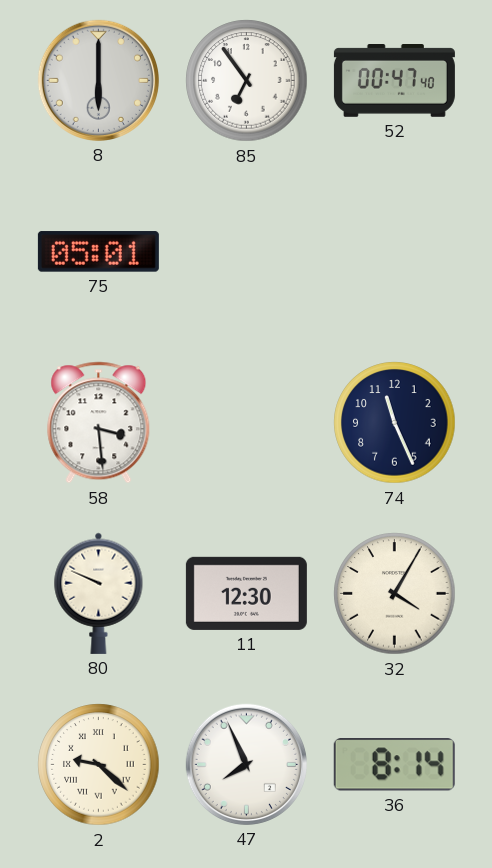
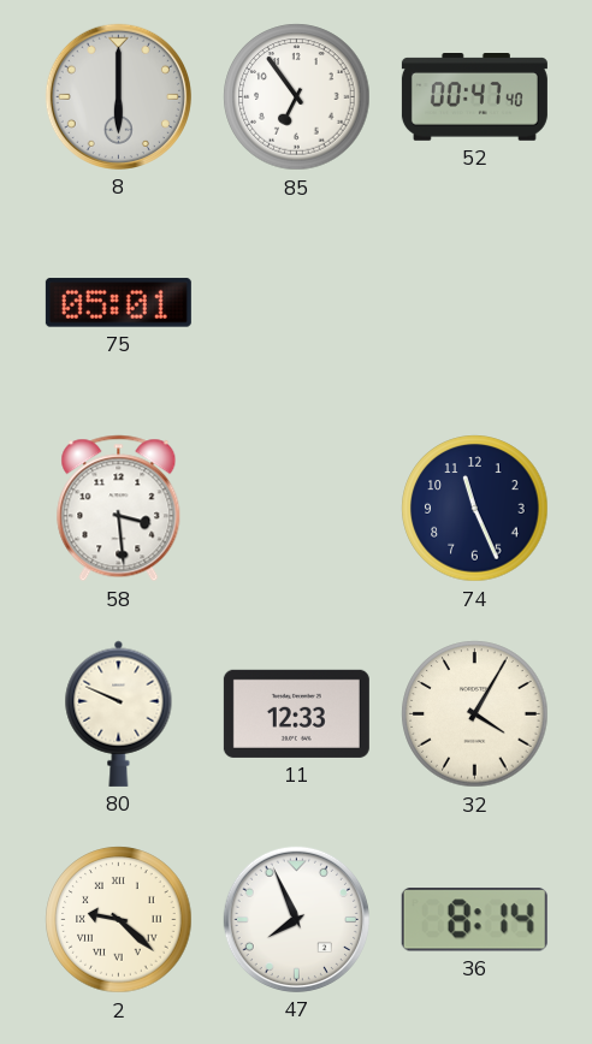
11: 12:30 -> 12:33 (296, 713)
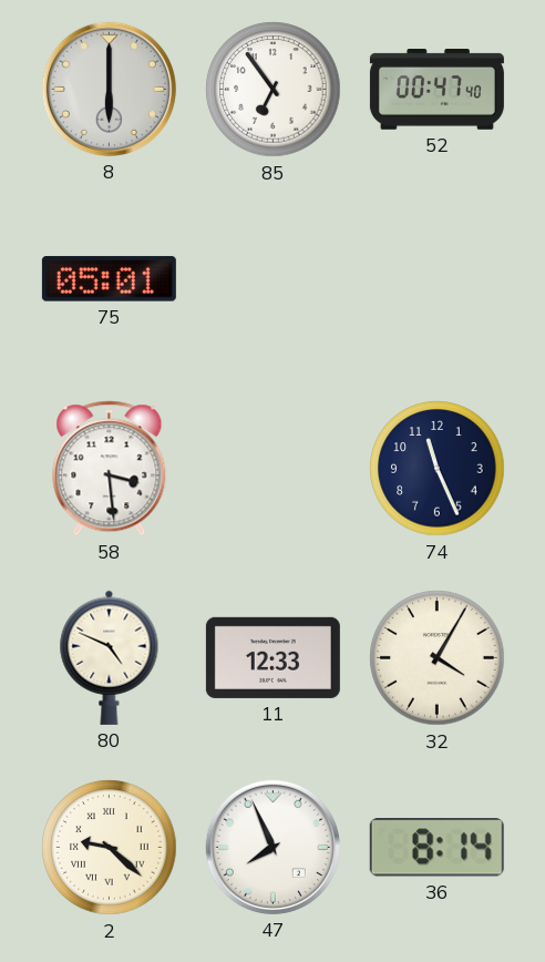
80: 9:49 -> 4:49 (110, 657)
